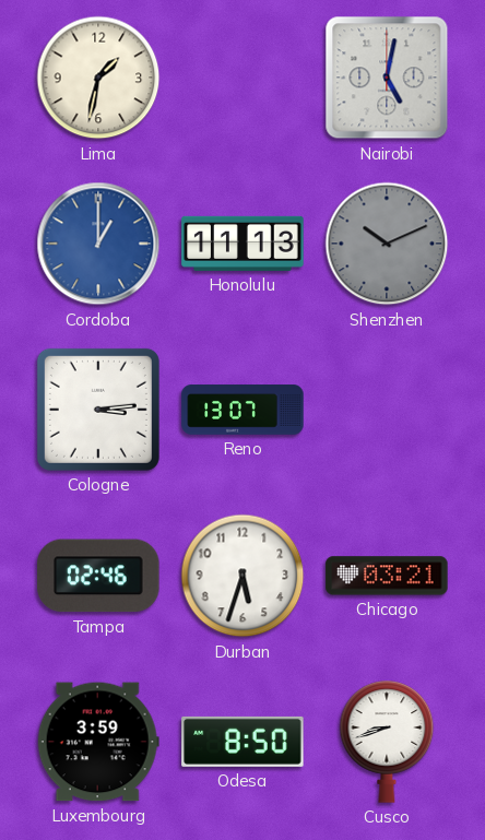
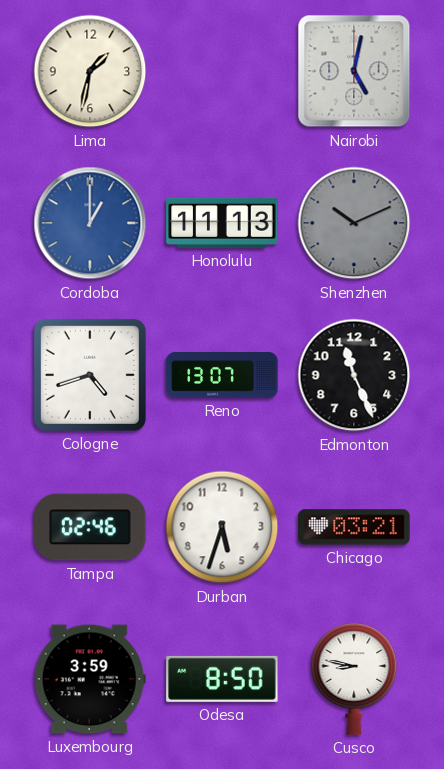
Cologne: 3:14 -> 4:42 (90, 375)
Edmonton: none -> 11:26 (354, 375)
Cusco: 8:42 -> 8:47 (354, 679)
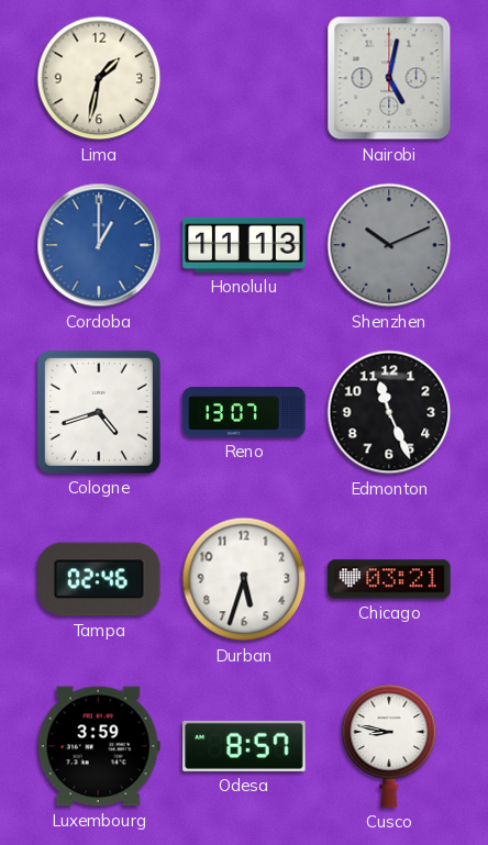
Odesa: 8:50 -> 8:57 (244, 746)
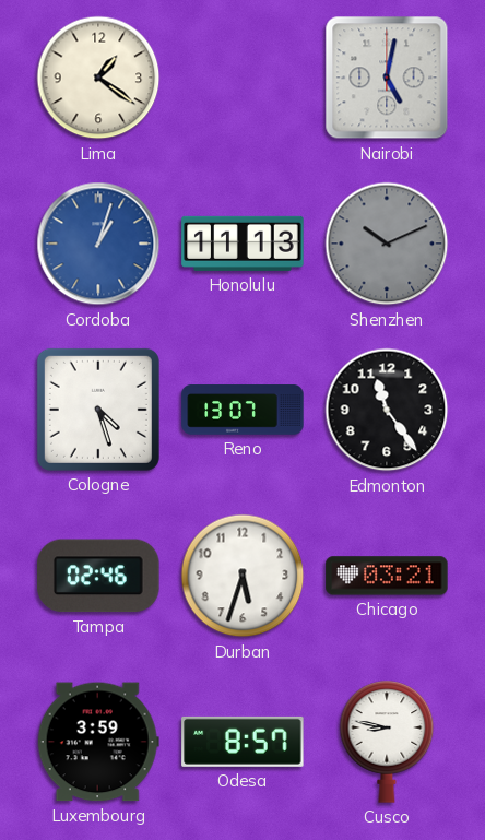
Lima: 1:32 -> 1:21 (98, 78)
Cordoba: 1:00 -> 1:03 (98, 244)
Cologne: 4:42 -> 4:27 (98, 410)
Edmonton: 11:26 -> 11:24 (387, 410)
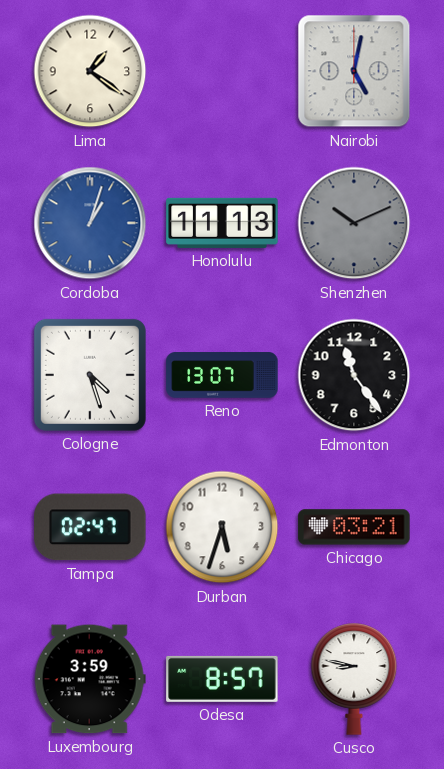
Tampa: 02:46 -> 02:47 (90, 527)
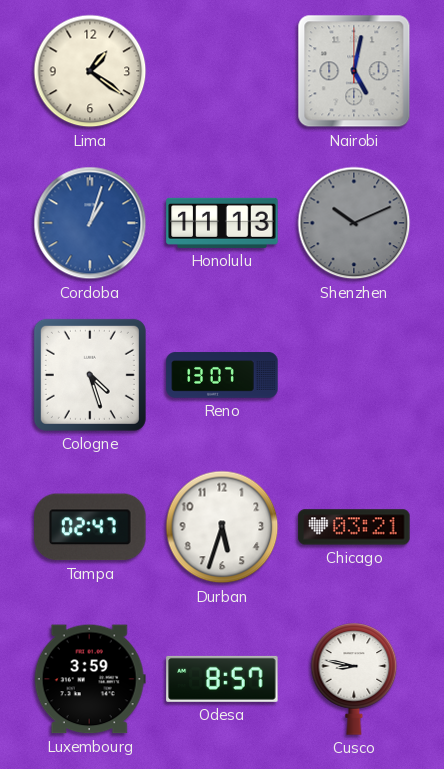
Edmonton: 11:24 -> none (354, 375)
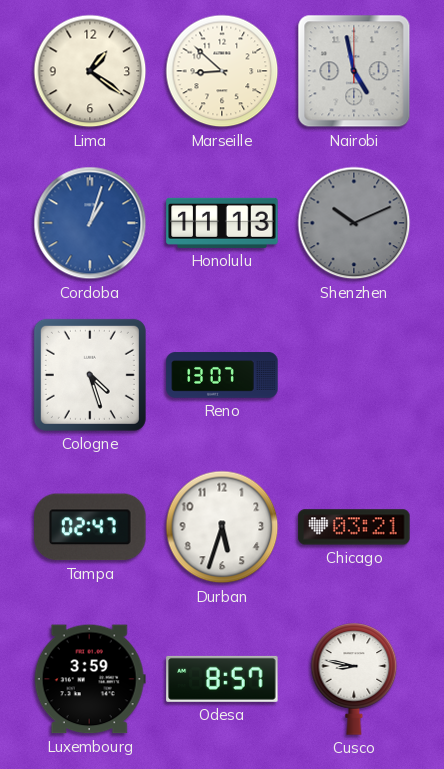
Marseille: none -> 8:52 (222, 71)
Nairobi: 5:02 -> 4:58 (354, 71)
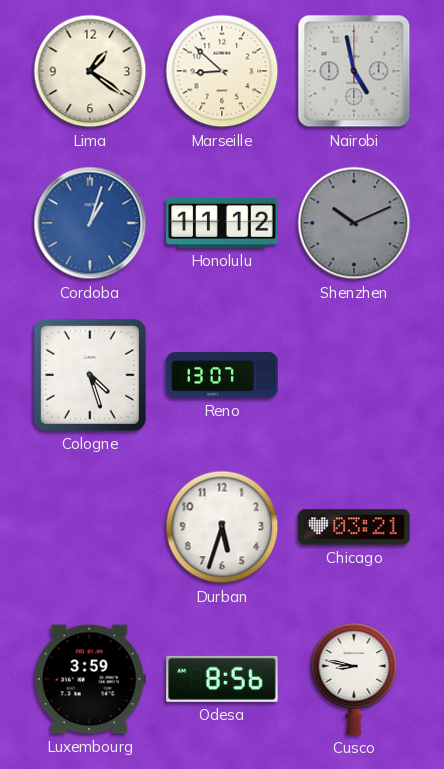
Honolulu: 11:13 -> 11:12 (222, 223)
Tampa: 02:47 -> none (90, 527)
Odesa: 8:57 -> 8:56 (222, 679)
